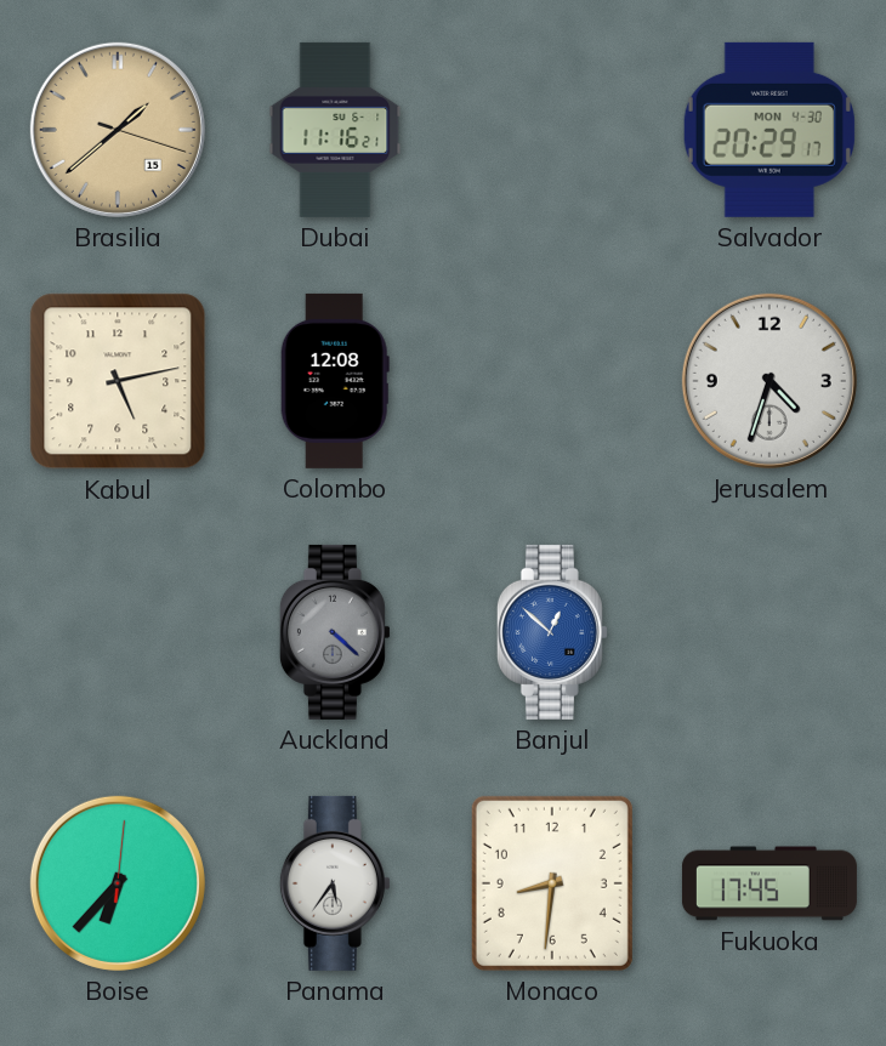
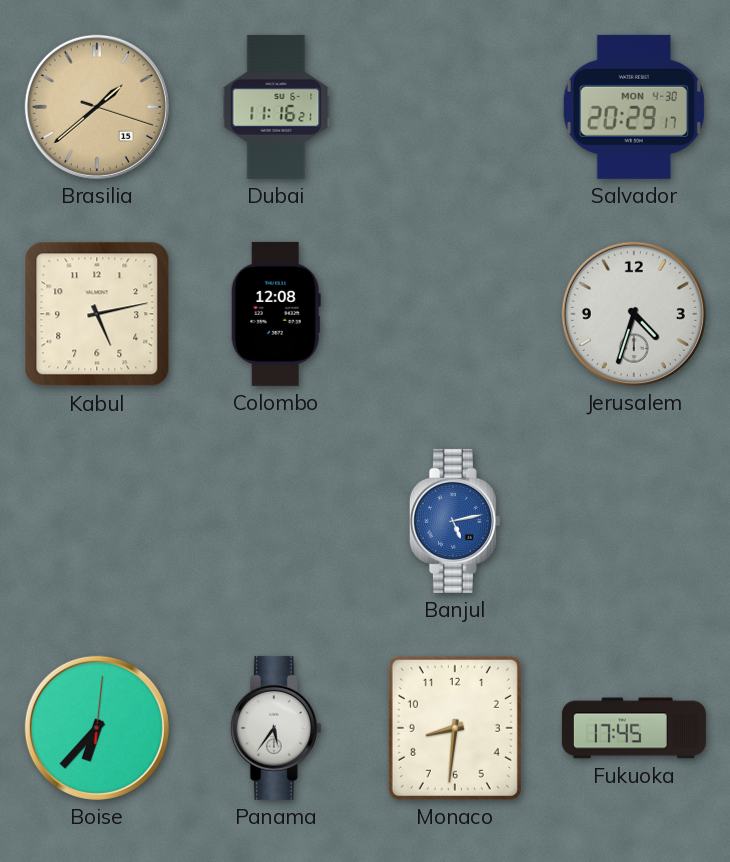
Auckland: 4:22 -> none (335, 632)
Banjul: 12:52 -> 5:13 (455, 521)
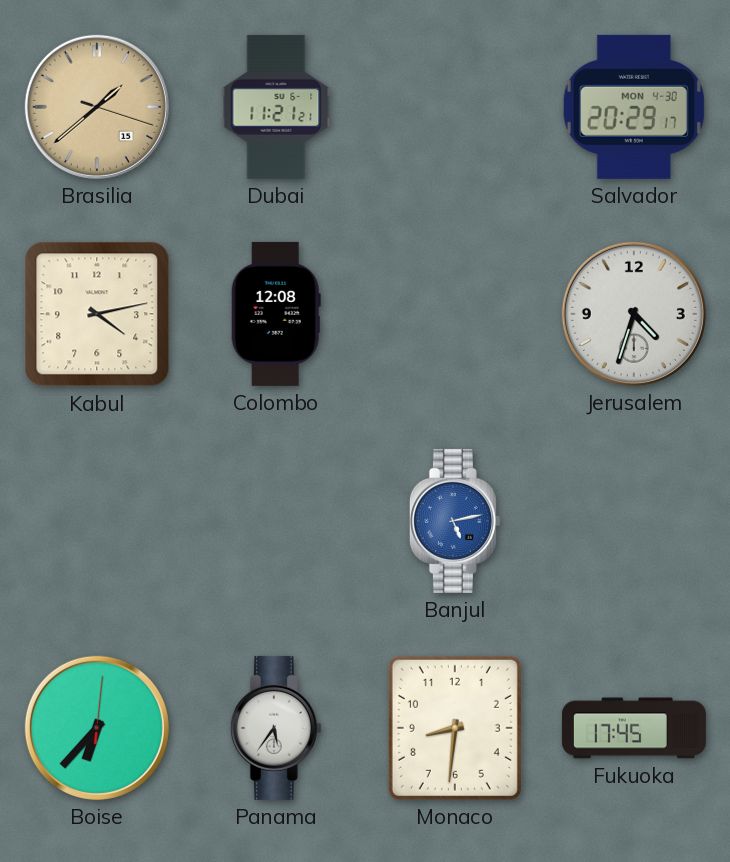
Dubai: 11:16 -> 11:21 (276, 107)
Kabul: 5:13 -> 4:13 (97, 314)
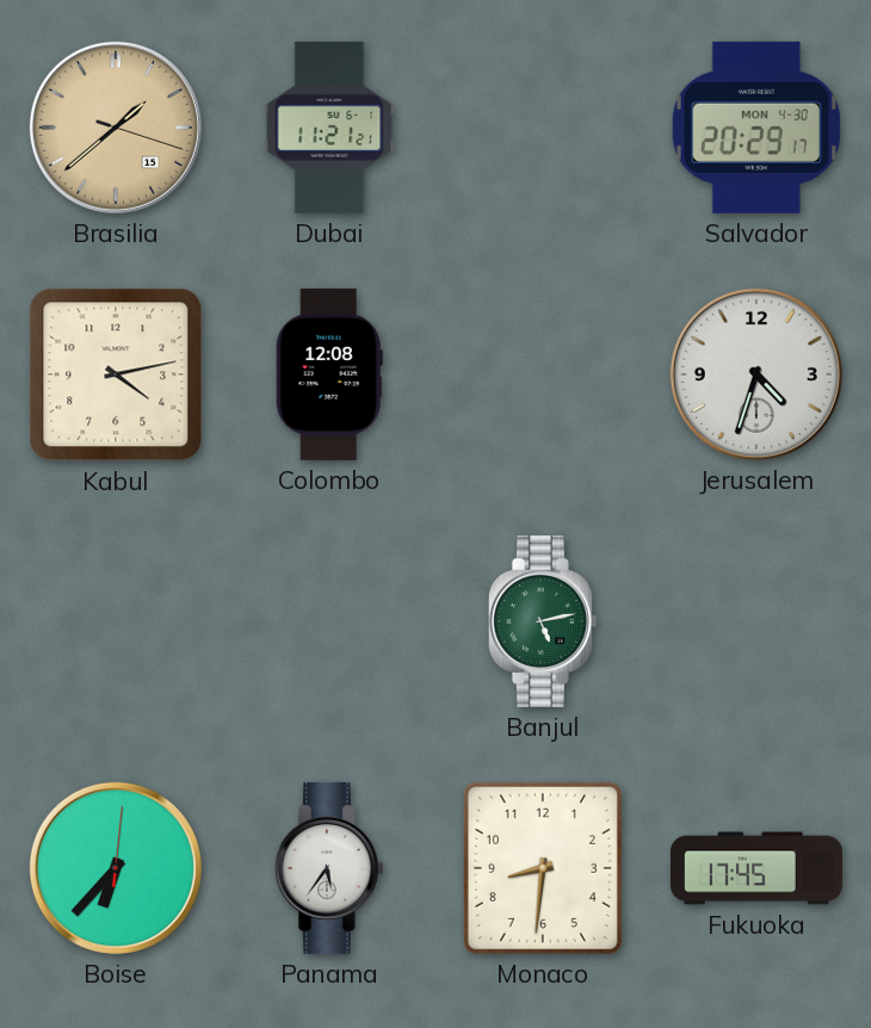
Banjul dial: blue -> green (543, 621)
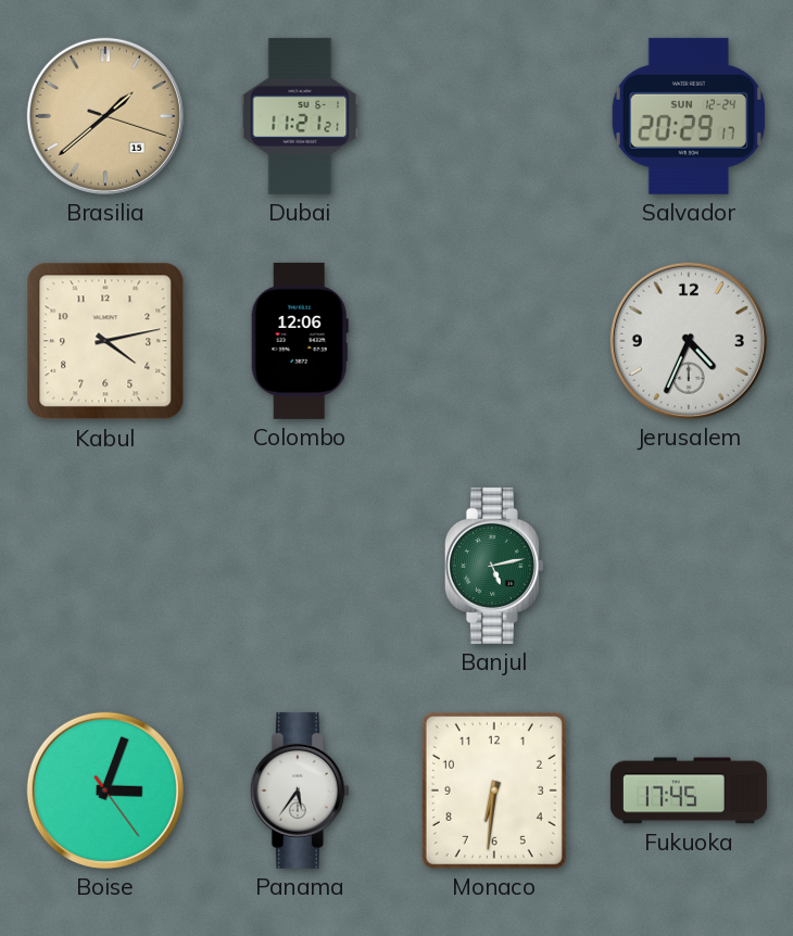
Salvador date: MON 4-30 -> SUN 12-24 (689, 116)
Colombo: 12:08 -> 12:06 (300, 341)
Jerusalem: 4:33 -> 4:34 (689, 341)
Boise: 6:37 -> 3:03 (105, 790)
Monaco: 8:31 -> 6:31 (494, 790)
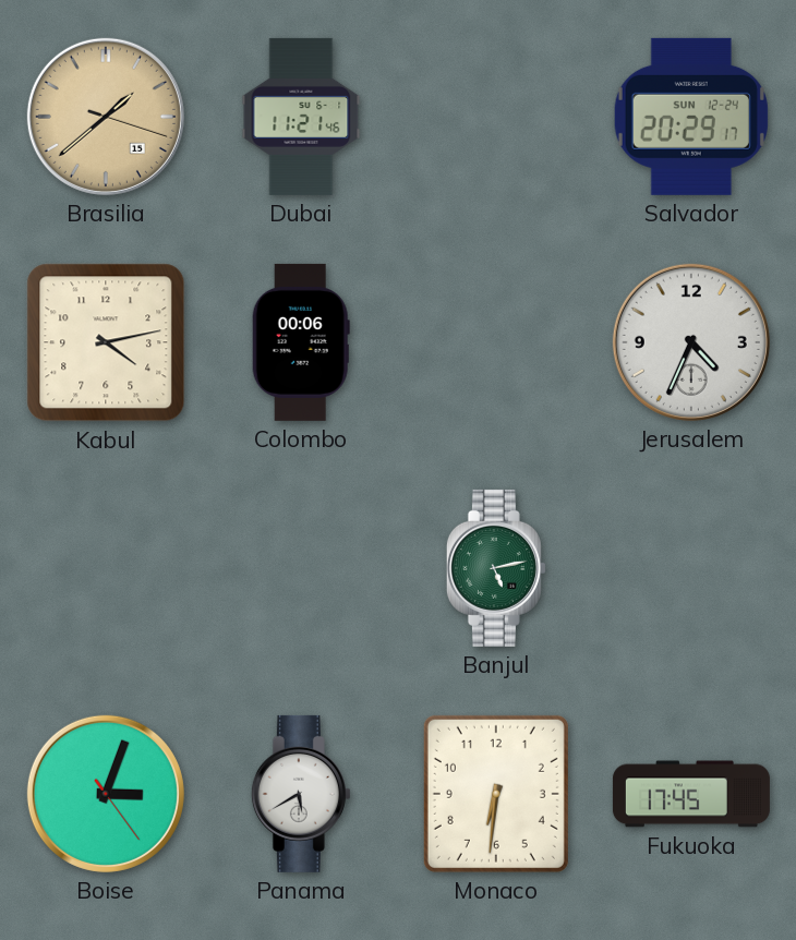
Dubai: 11:21:21 -> 11:21:46 (301, 117)
Colombo: 12:06 -> 00:06 (301, 342)
Panama: 5:36 -> 5:40 (301, 794)
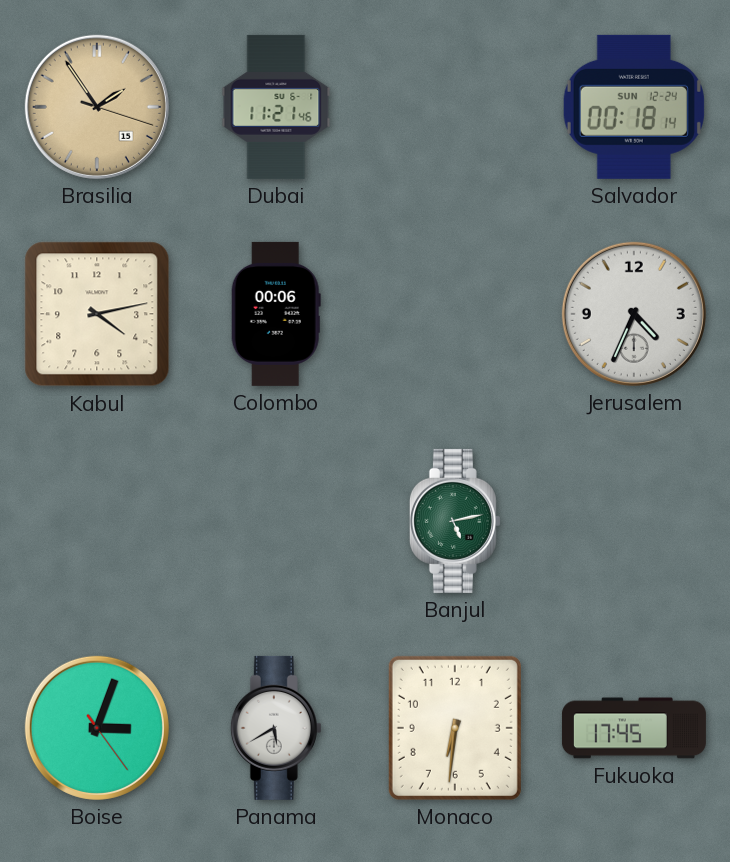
Brasilia: 1:38 -> 1:54 (97, 107)
Salvador: 20:29 -> 00:18 (634, 107)
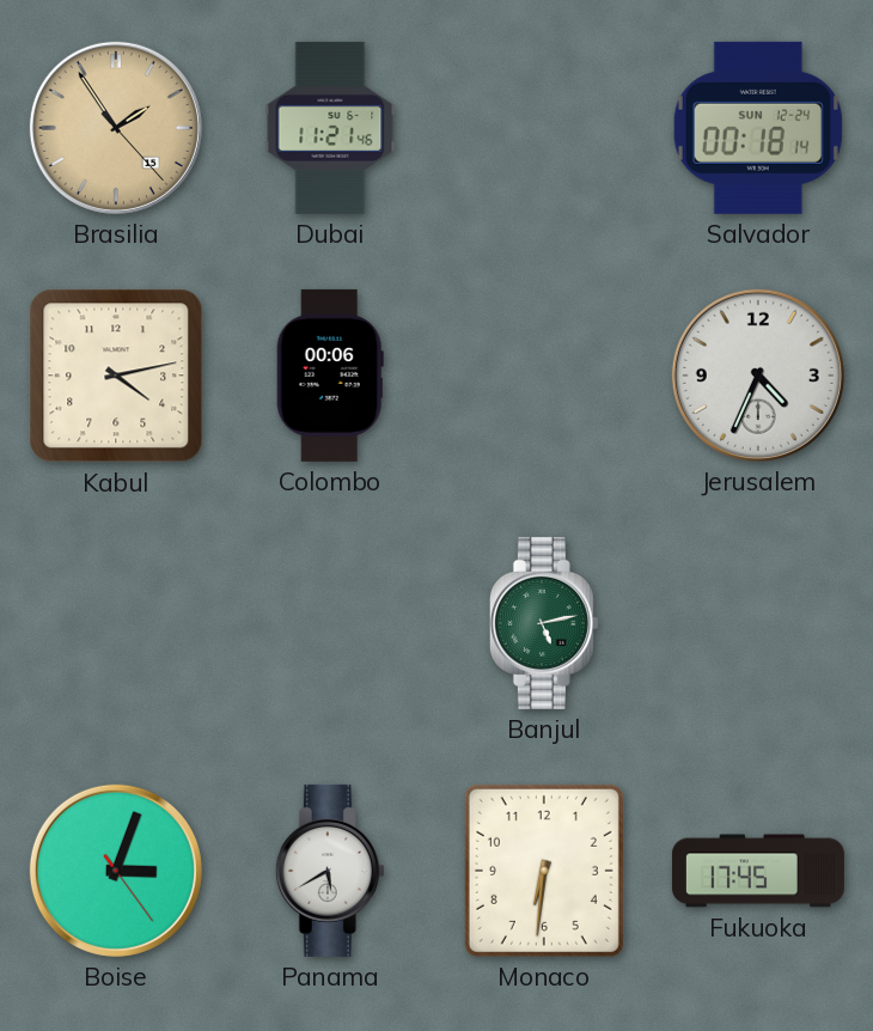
Brasilia: 1:54:18 -> 1:54:23 (116, 128)
